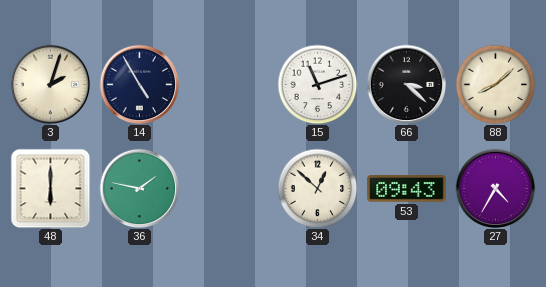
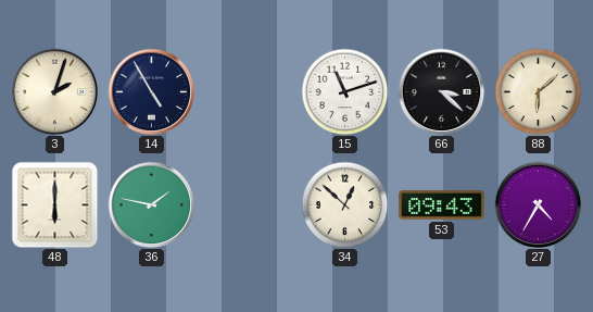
88: 8:08 -> 6:08 (538, 91)
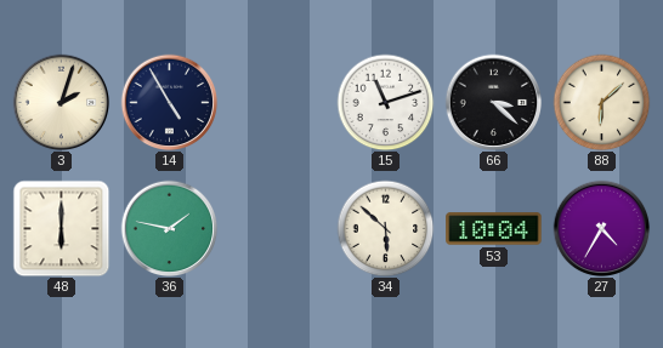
34: 12:52 -> 5:52 (385, 228)
53: 09:43 -> 10:04 (494, 229)
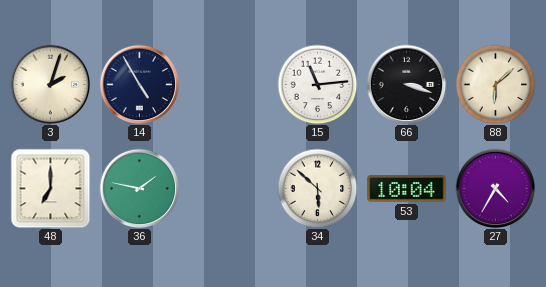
15: 11:12 -> 11:14 (317, 84)
66: 3:22 -> 3:18 (406, 84)
48: 6:00 -> 7:00 (50, 188)
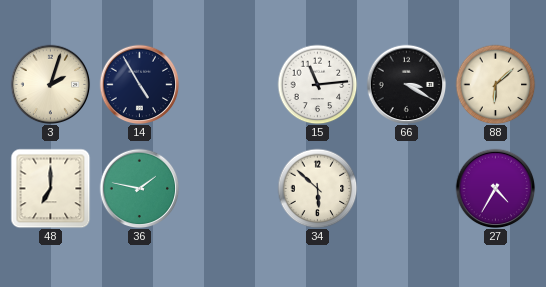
66: 3:18 -> 3:20 (406, 84)
53: 10:04 -> none (407, 189)
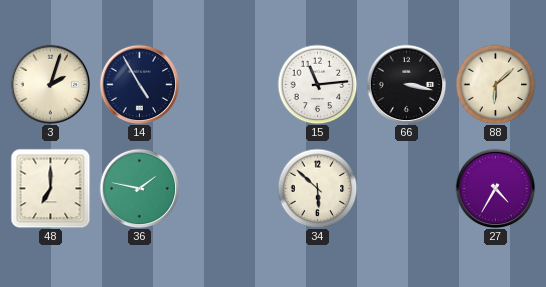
66: 3:20 -> 3:17 (406, 84)
